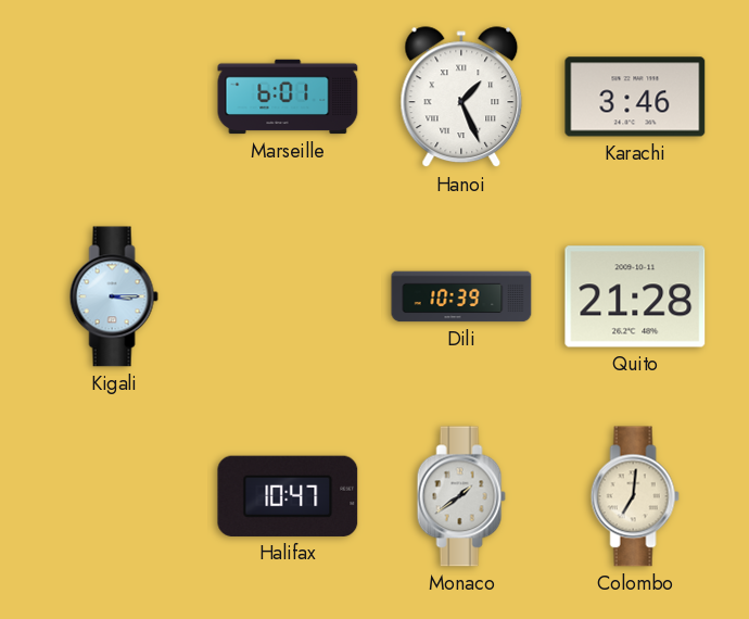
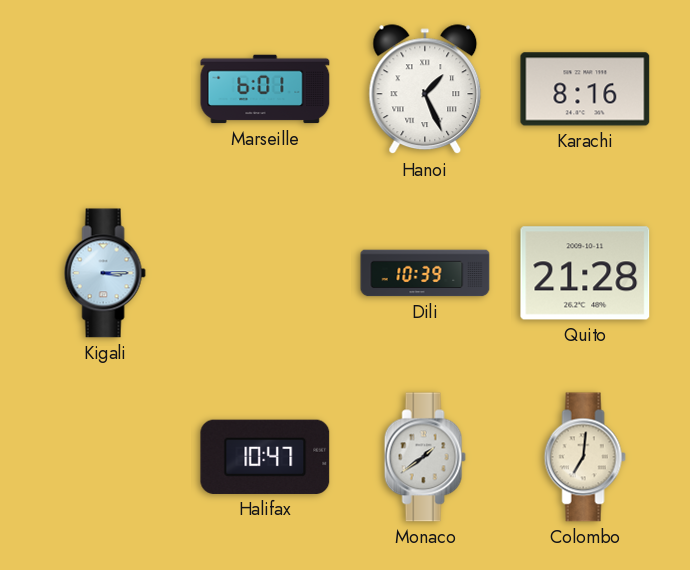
Karachi: 3:46 -> 8:16 (585, 89)
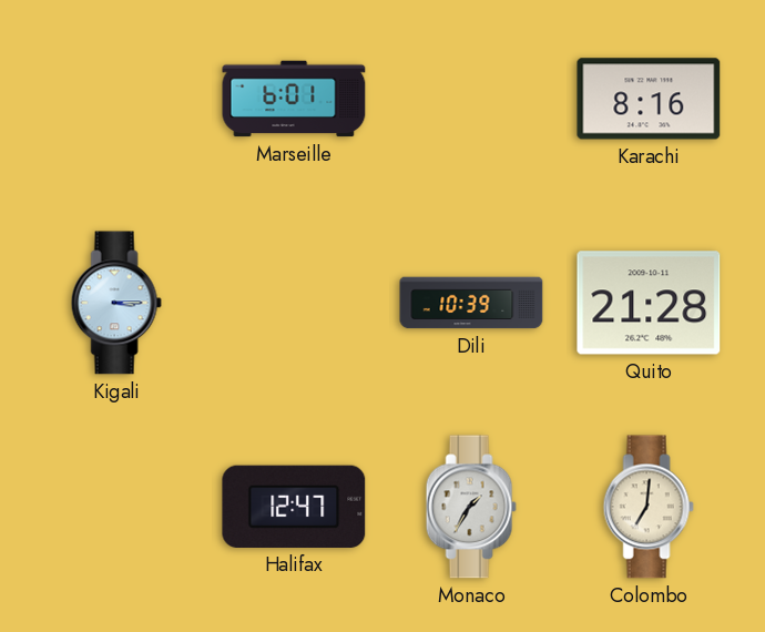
Hanoi: 1:26 -> none (425, 90)
Halifax: 10:47 -> 12:47 (294, 507)
Monaco: 1:39 -> 1:35 (471, 507)
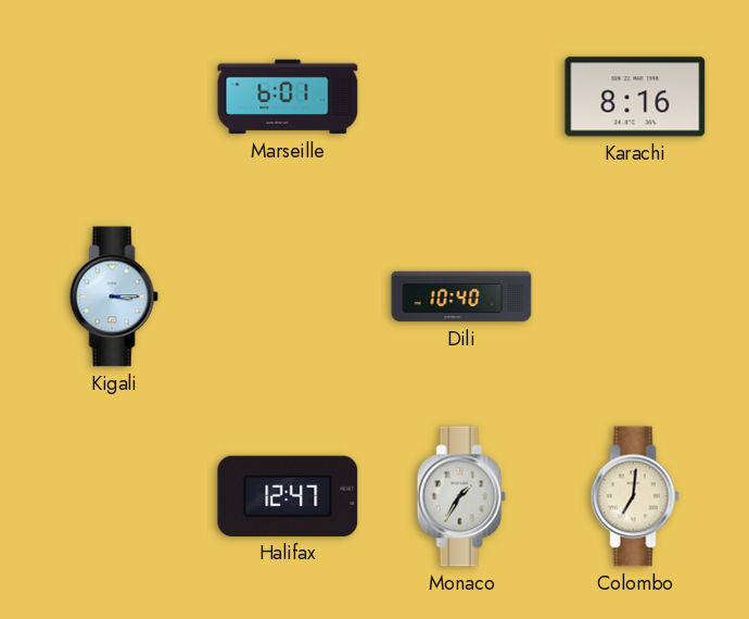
Dili: 10:39 -> 10:40 (461, 296)
Quito: 21:28 -> none (649, 303)
